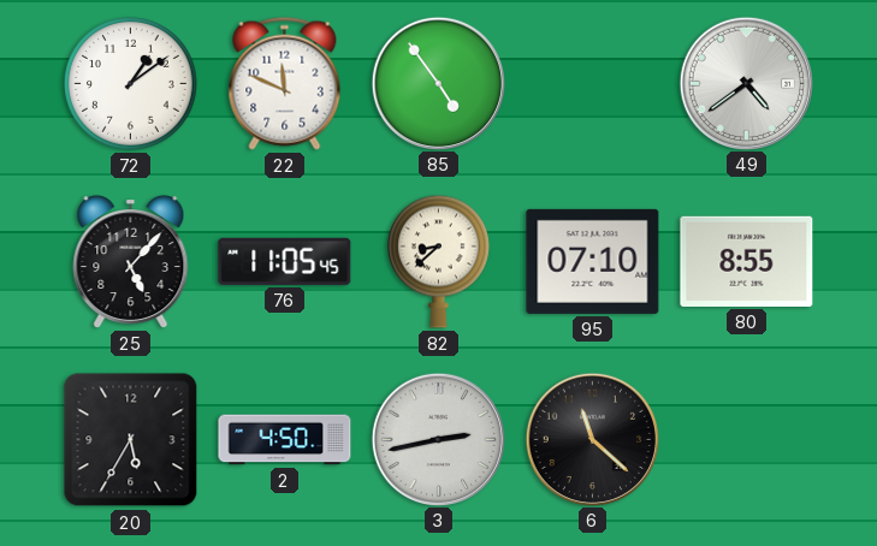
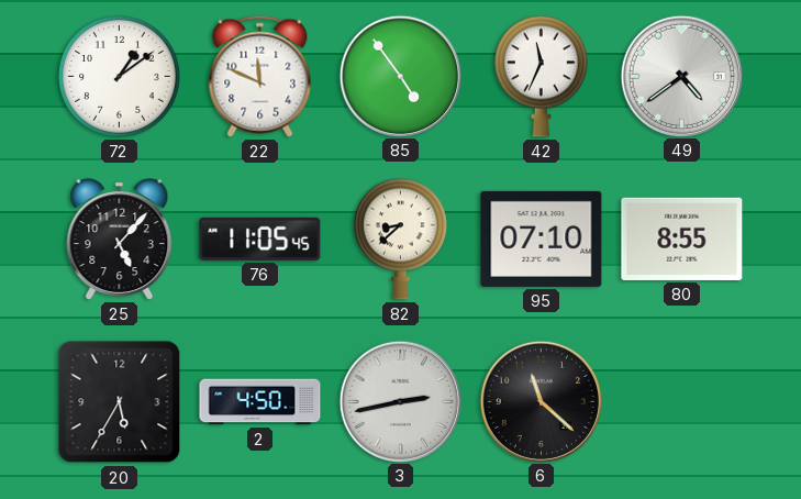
42: none -> 11:34 (541, 76)
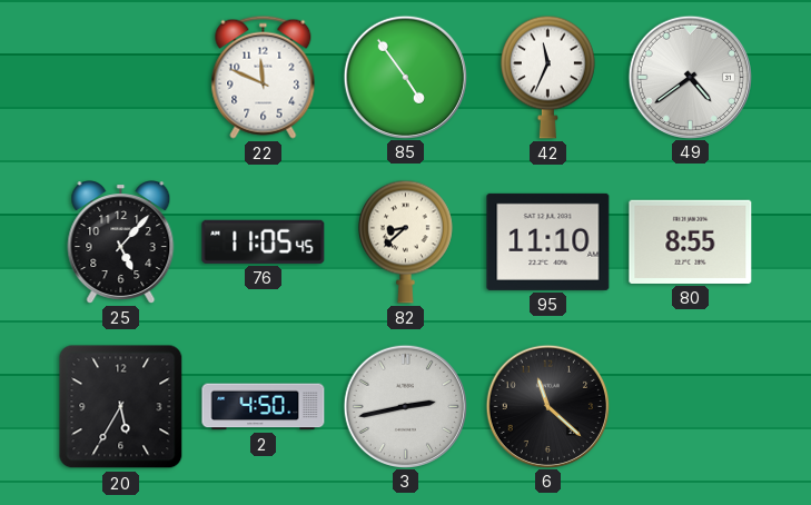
72: 1:09 -> none (120, 77)
95: 07:10 -> 11:10 (548, 241)
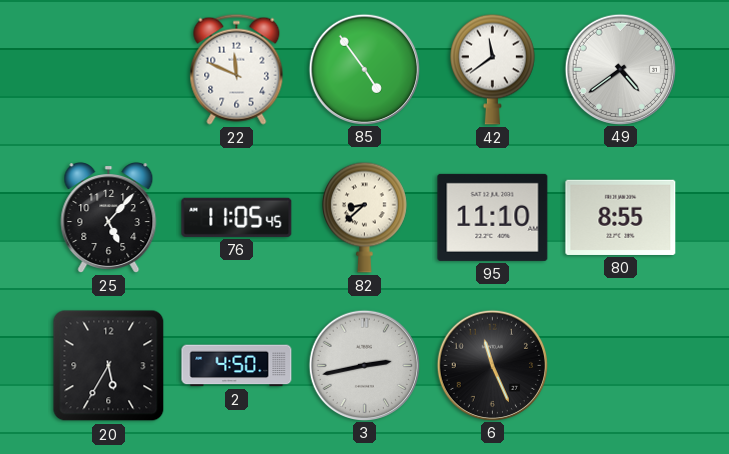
42: 11:34 -> 11:39 (492, 69)
6: 11:22 -> 11:26 (492, 365)
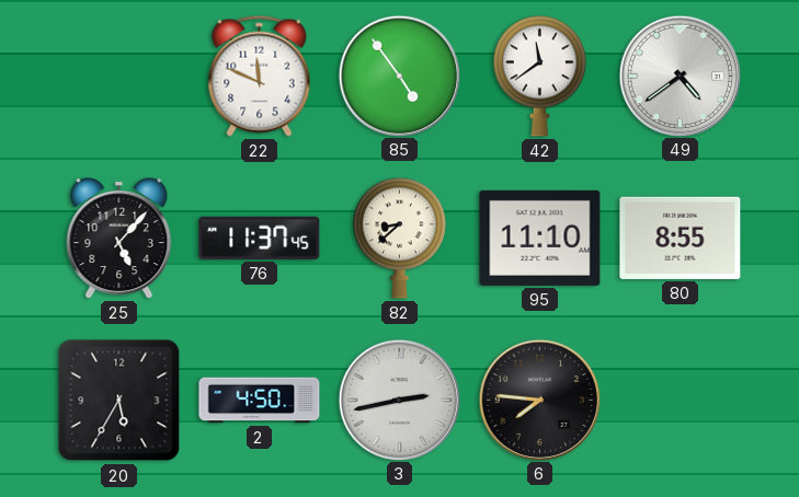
76: 11:05 -> 11:37 (260, 238)
6: 11:26 -> 7:46 (539, 400)
